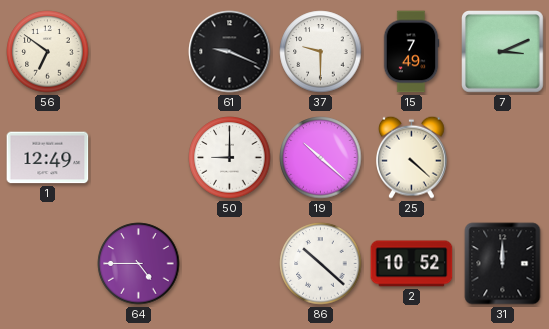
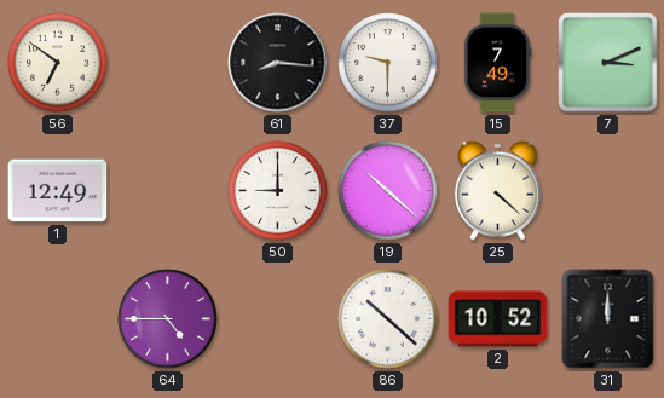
61: 9:19 -> 8:16 (278, 63)
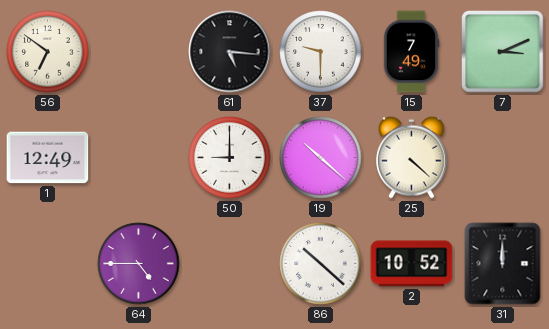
61: 8:16 -> 5:16 (230, 52)
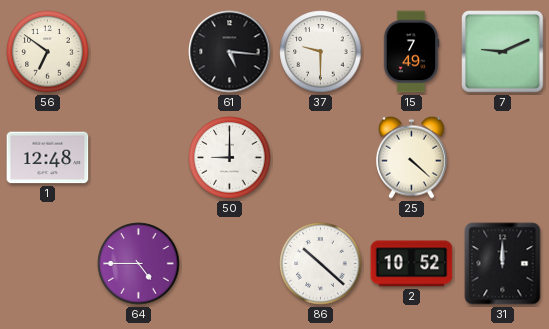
7: 3:11 -> 9:11 (503, 52)
1: 12:49 -> 12:48 (48, 158)
19: 10:22 -> none (321, 158)
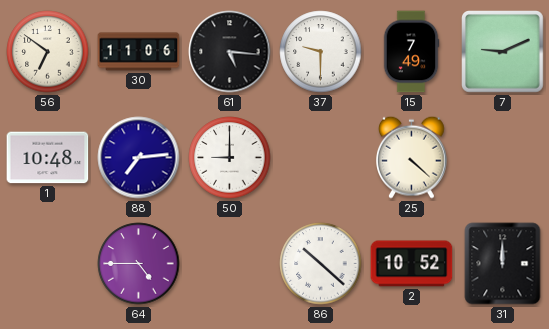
30: none -> 11:06 (139, 52)
1: 12:48 -> 10:48 (48, 158)
88: none -> 7:14 (139, 158)
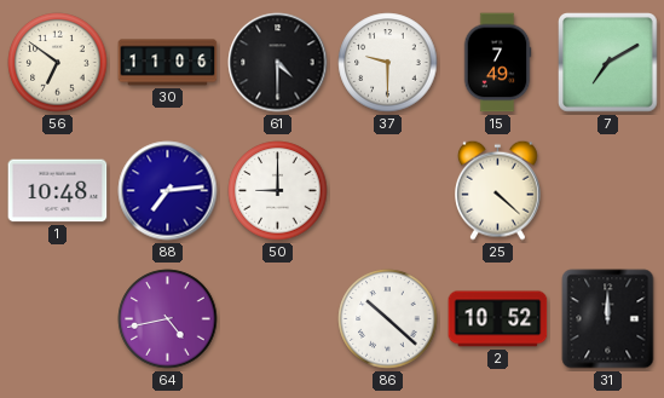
61: 5:16 -> 4:30 (278, 63)
7: 9:11 -> 7:10 (608, 63)
64: 4:45 -> 4:43 (168, 319)
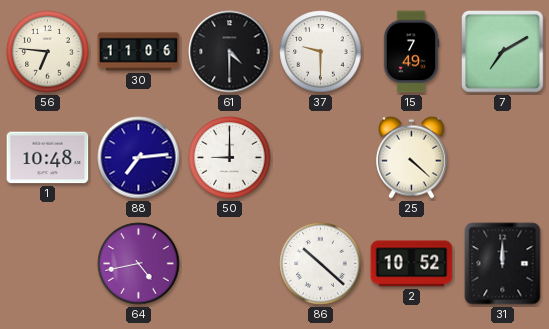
56: 6:51 -> 6:46 (48, 52)
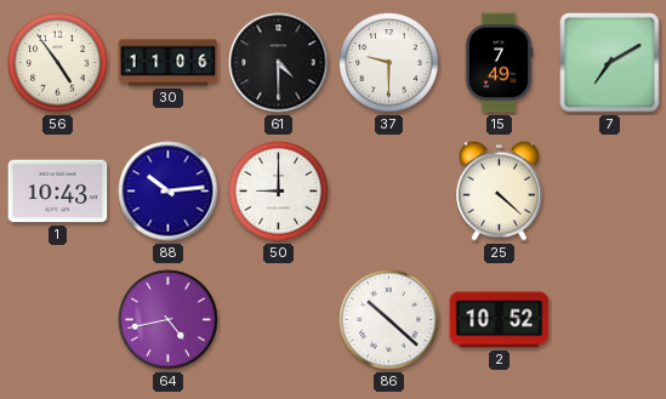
56: 6:46 -> 4:54 (58, 63)
1: 10:48 -> 10:43 (58, 192)
88: 7:14 -> 10:14 (169, 192)
31: 12:00 -> none (503, 264)
